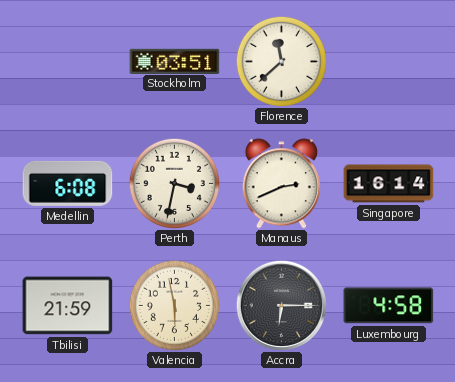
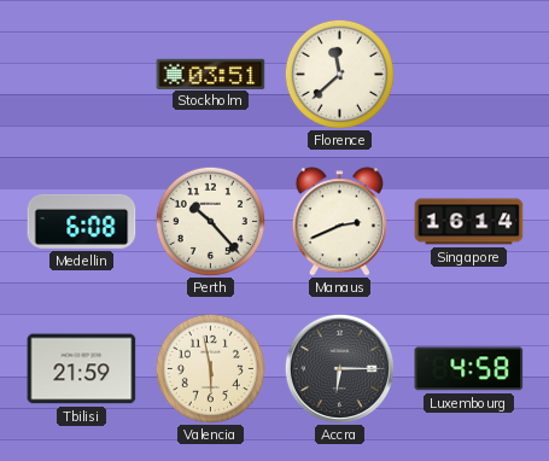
Perth: 3:32 -> 10:23 (210, 221)
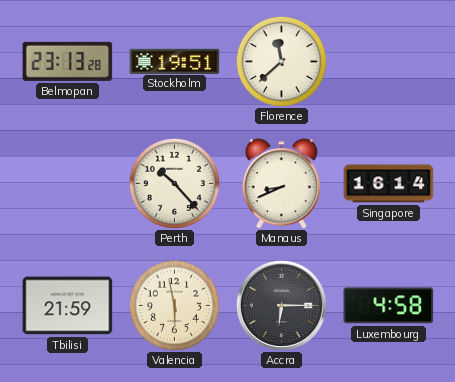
Belmopan: none -> 23:13 (68, 61)
Stockholm: 03:51 -> 19:51 (175, 61)
Medellin: 6:08 -> none (82, 221)
Manaus: 2:41 -> 8:41 (281, 184)
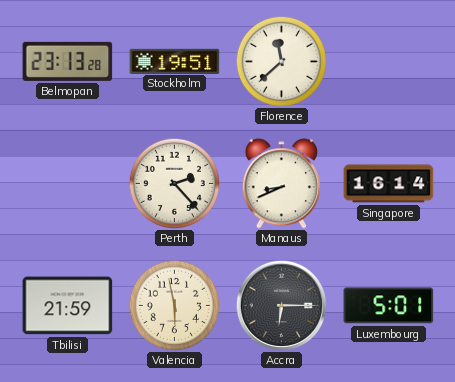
Perth: 10:23 -> 2:23 (174, 183)
Luxembourg: 4:58 -> 5:01 (389, 306)
